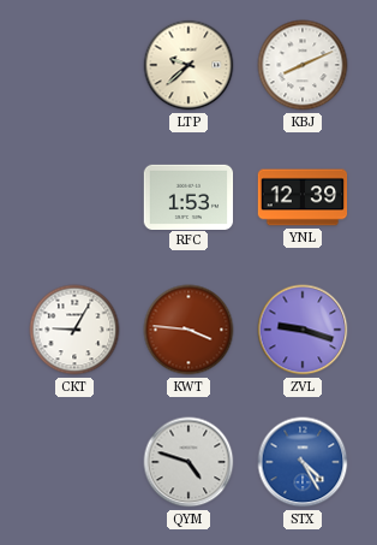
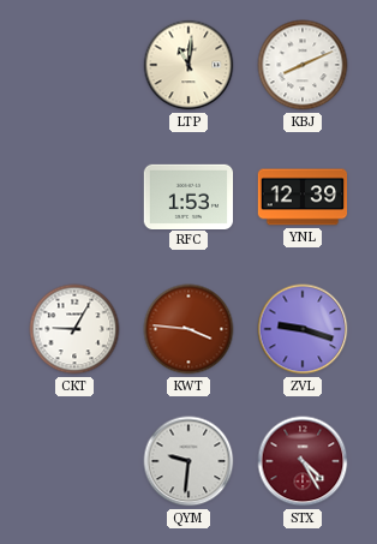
LTP: 9:38 -> 11:01 (188, 65)
QYM: 4:48 -> 9:31 (188, 461)
STX dial: blue -> burgundy (303, 461)
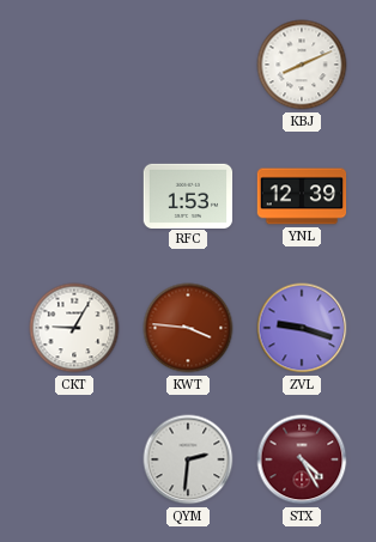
LTP: 11:01 -> none (188, 65)
QYM: 9:31 -> 2:31 (188, 459)
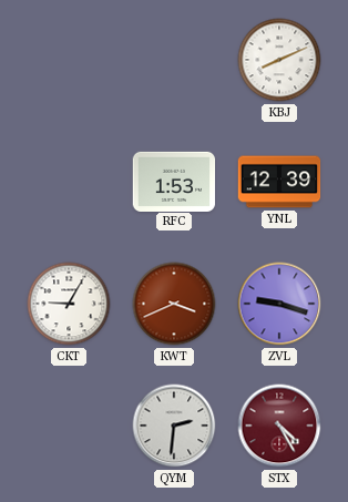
KWT: 3:46 -> 3:41 (174, 304)
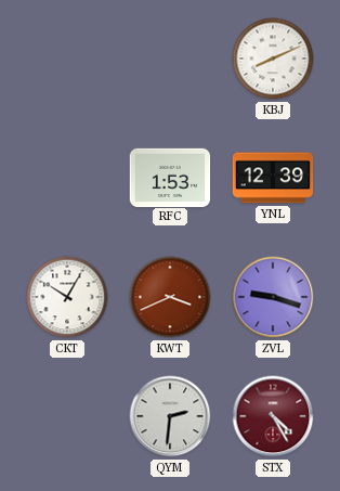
CKT: 9:05 -> 10:05 (67, 297)
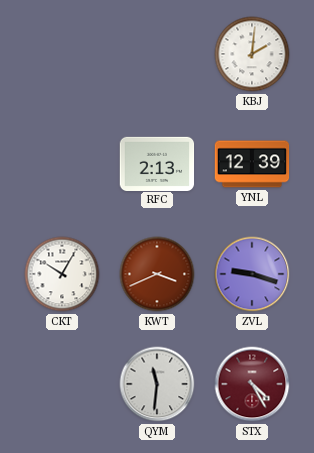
KBJ: 8:11 -> 2:01 (252, 54)
RFC: 1:53 -> 2:13 (157, 163)
QYM: 2:31 -> 11:31 (157, 384)
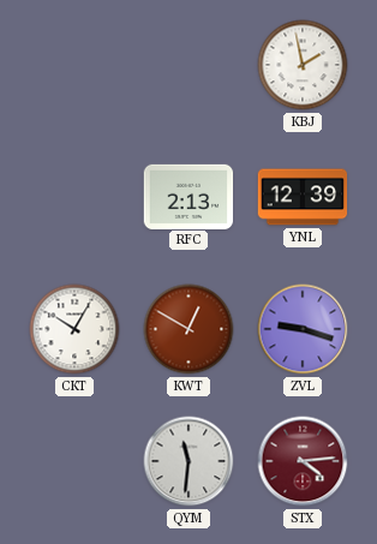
KBJ: 2:01 -> 1:58 (303, 65)
KWT: 3:41 -> 12:50 (188, 329)
STX: 4:25 -> 4:14 (303, 461)
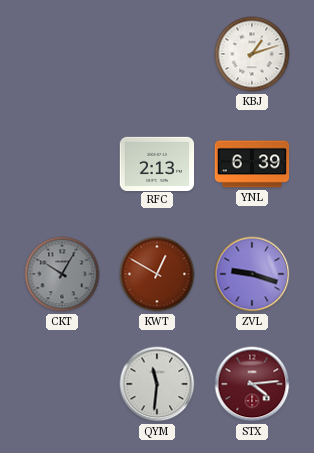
KBJ: 1:58 -> 1:12 (252, 54)
YNL: 12:39 -> 6:39 (252, 164)
CKT dial: white -> grey (62, 274)
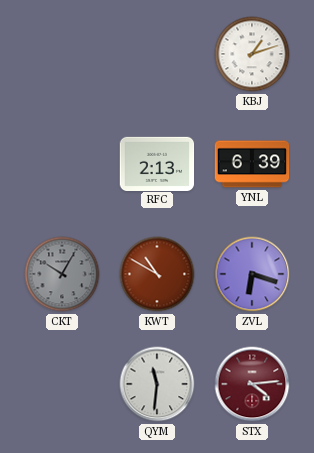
KWT: 12:50 -> 10:50 (157, 274)
ZVL: 9:18 -> 6:18 (252, 274)
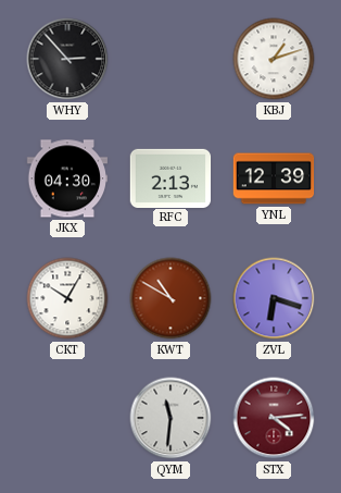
WHY: none -> 2:53 (67, 59)
JKX: none -> 04:30 (67, 178)
YNL: 6:39 -> 12:39 (274, 178)
CKT dial: grey -> white (67, 298)
